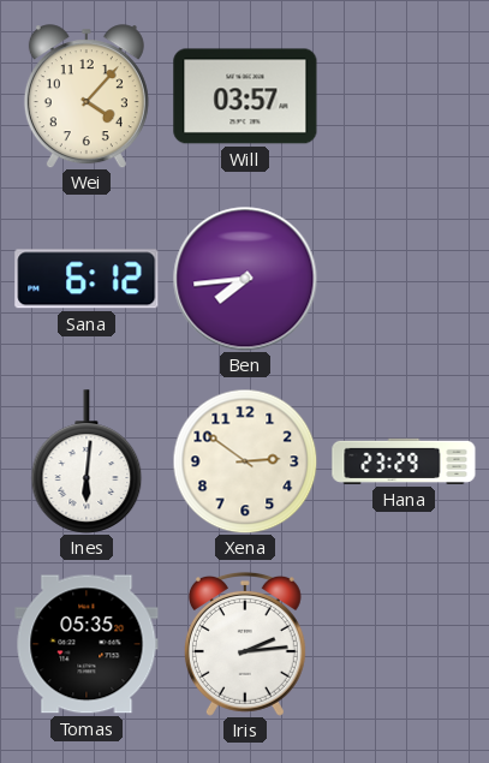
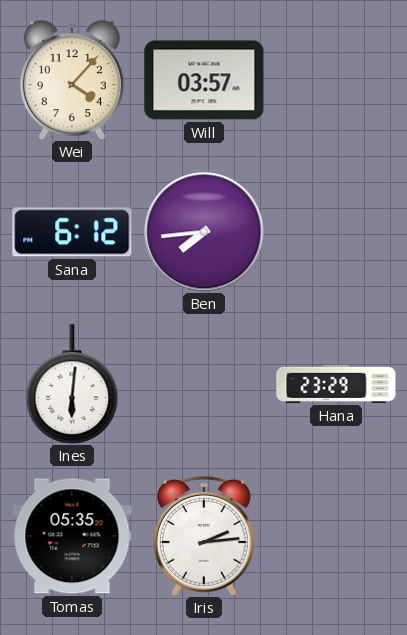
Xena: 2:51 -> none (245, 461)
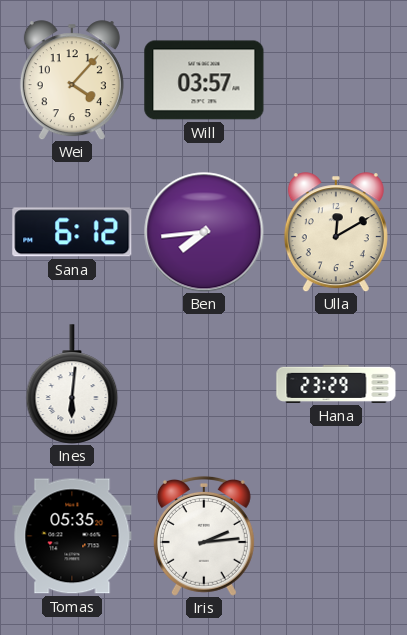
Ulla: none -> 12:10 (336, 232)
